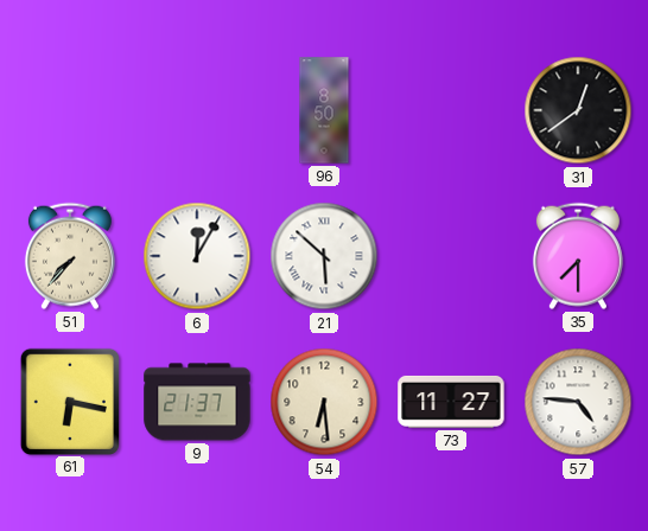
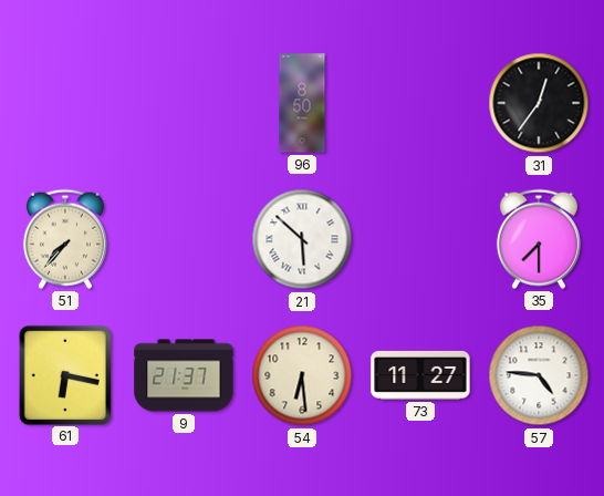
31: 12:39 -> 12:36 (539, 103)
6: 12:05 -> none (197, 256)
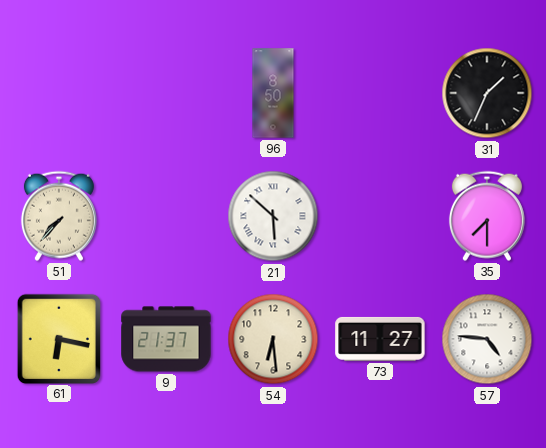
31: 12:36 -> 1:34 (487, 93)
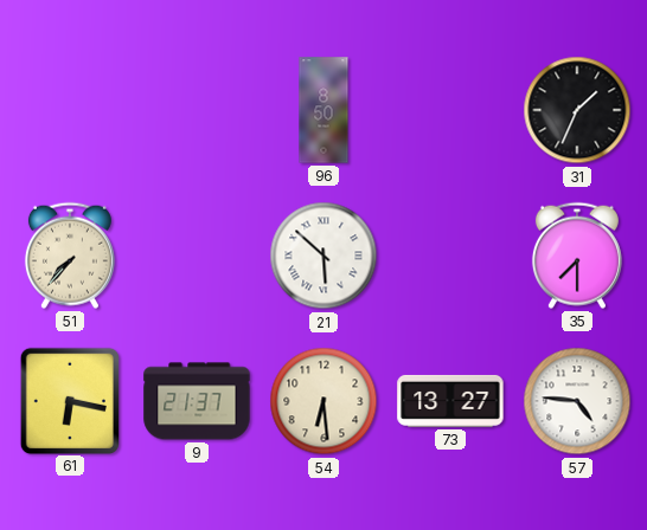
73: 11:27 -> 13:27 (450, 401)
